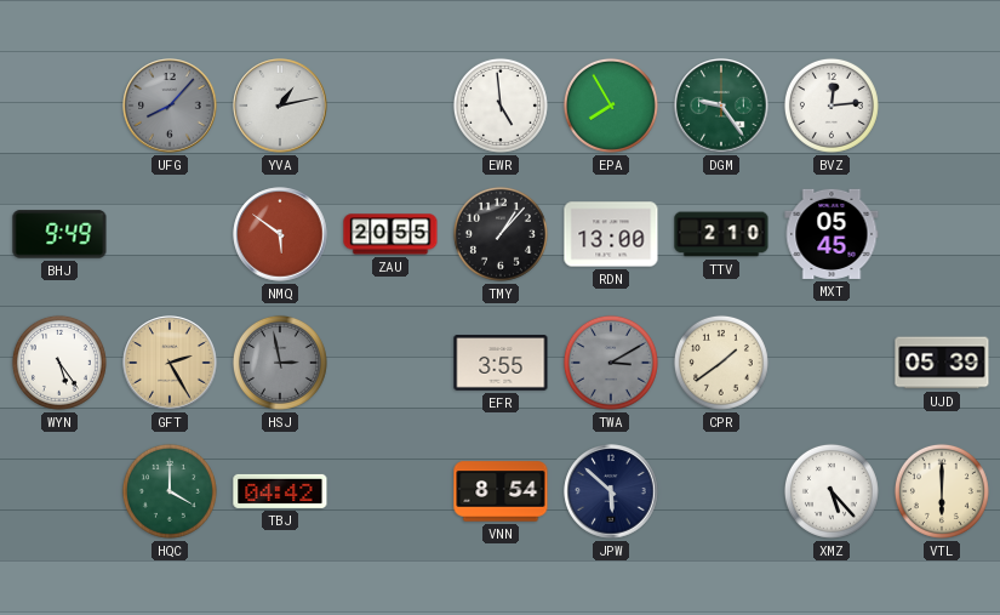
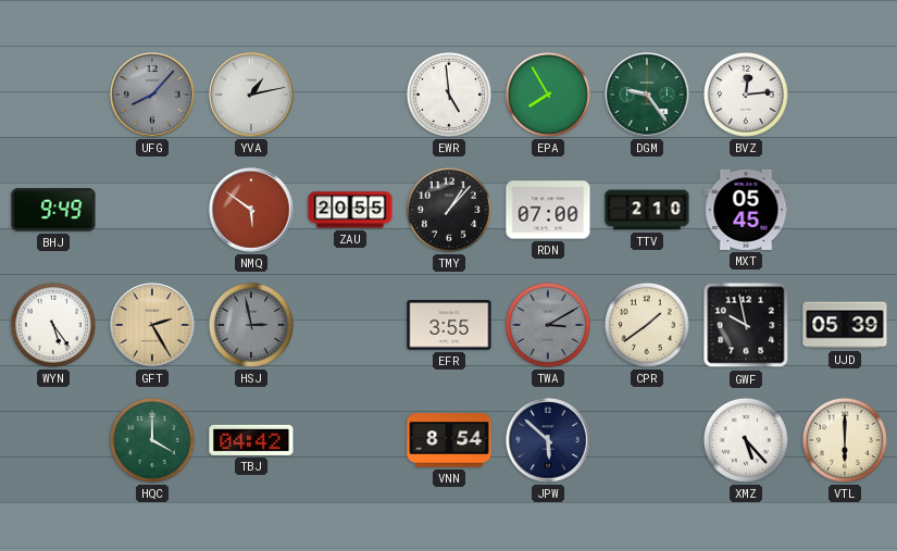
RDN: 13:00 -> 07:00 (548, 210)
GWF: none -> 9:58 (746, 325)
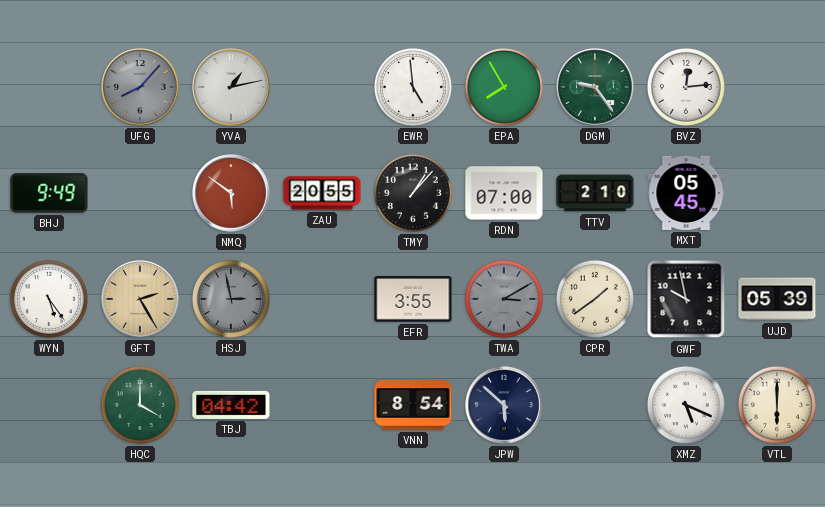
XMZ: 5:23 -> 5:19 (686, 405)
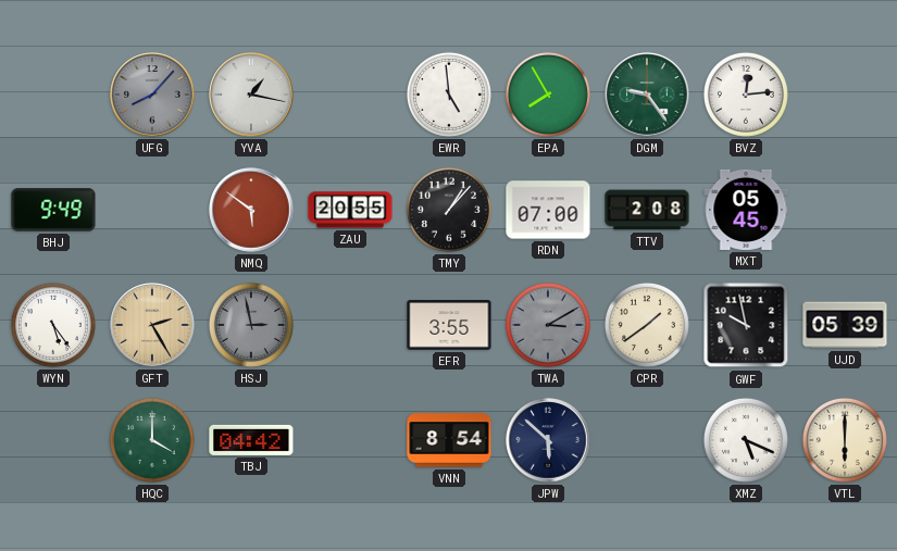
YVA: 1:13 -> 1:17 (251, 95)
TTV: 2:10 -> 2:08 (647, 210)
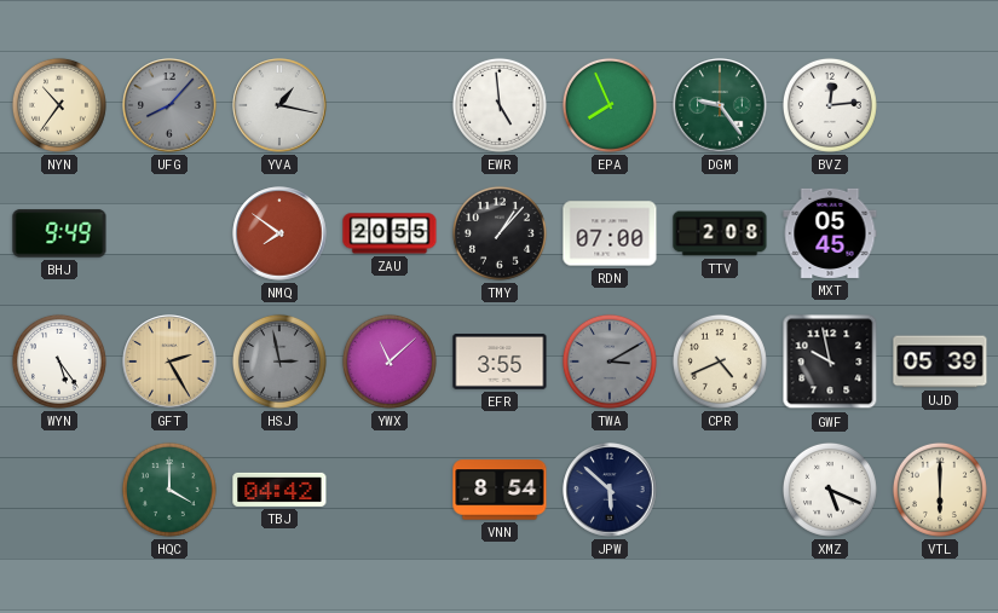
NYN: none -> 10:36 (59, 105)
EPA: 7:55 -> 7:56 (610, 105)
NMQ: 5:51 -> 7:51 (279, 233)
YWX: none -> 11:08 (390, 362)
CPR: 1:39 -> 4:41 (720, 362)
